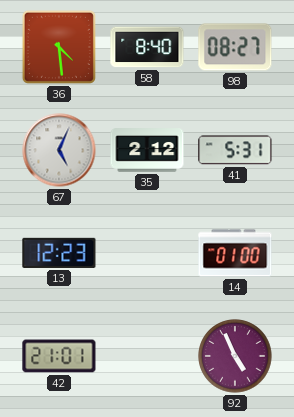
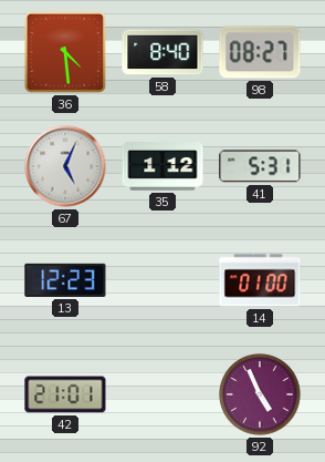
35: 2:12 -> 1:12 (162, 166)
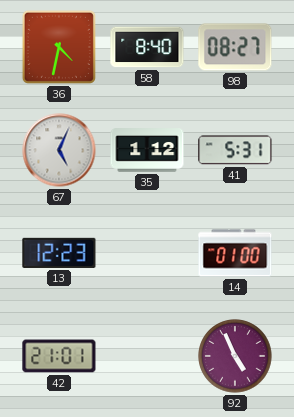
36: 4:29 -> 4:32 (59, 47)
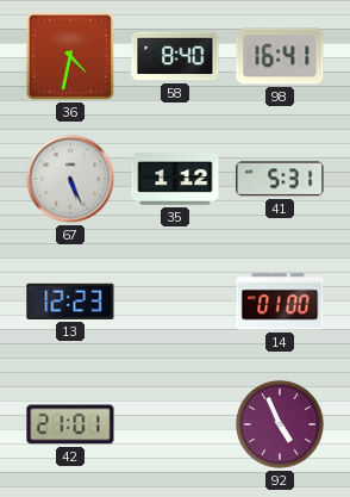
98: 08:27 -> 16:41 (280, 56)
67: 5:04 -> 5:26 (70, 179)
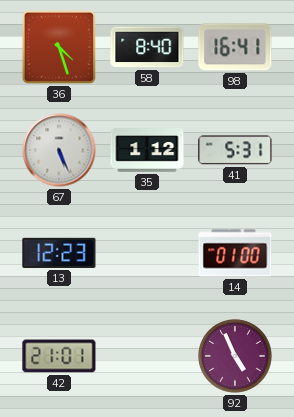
36: 4:32 -> 4:27 (59, 47)
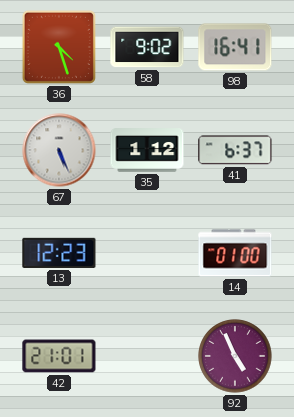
58: 8:40 -> 9:02 (147, 47)
41: 5:31 -> 6:37 (235, 150)
